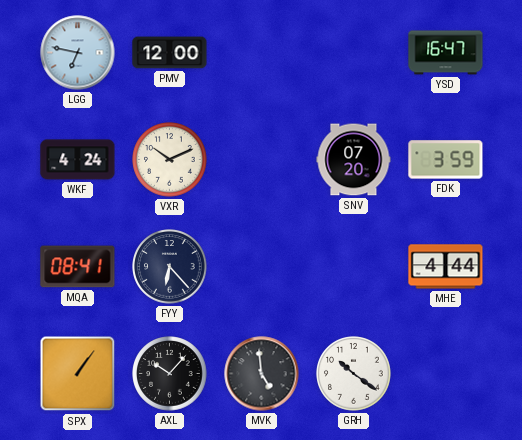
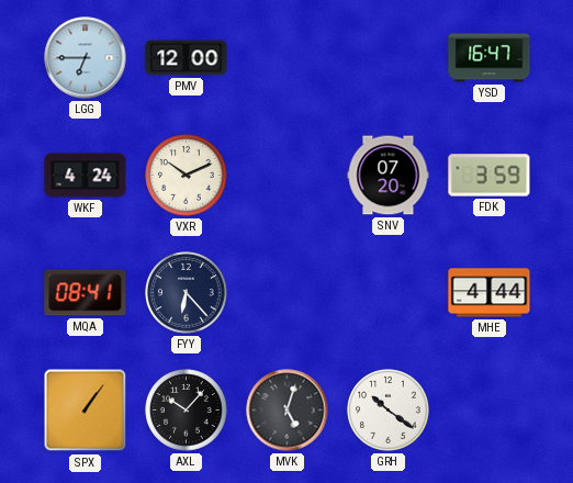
LGG: 6:47 -> 6:45 (86, 58)
MVK: 4:59 -> 5:03 (288, 411)
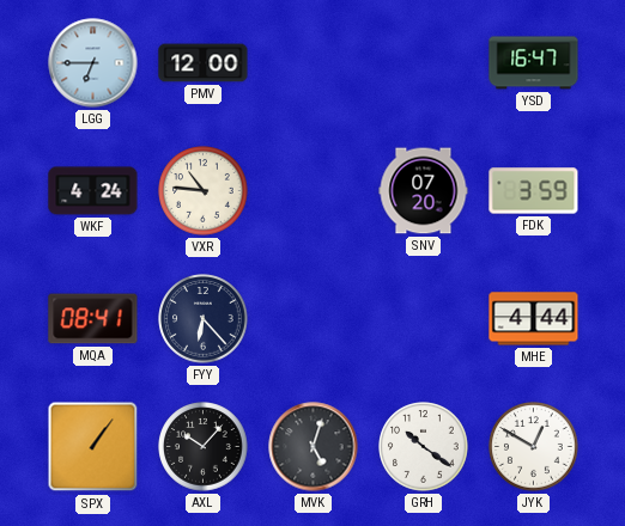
VXR: 10:11 -> 10:46 (204, 191)
JYK: none -> 12:50 (534, 447)
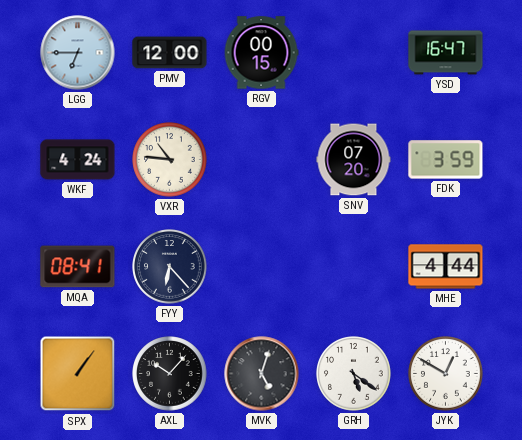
RGV: none -> 00:15 (261, 53)
GRH: 10:21 -> 5:21 (354, 374)
